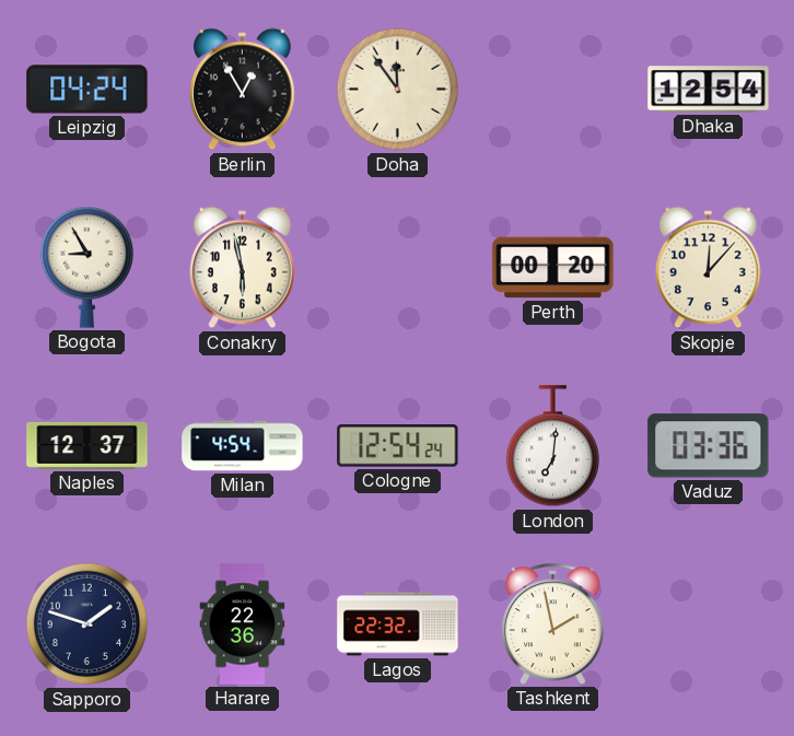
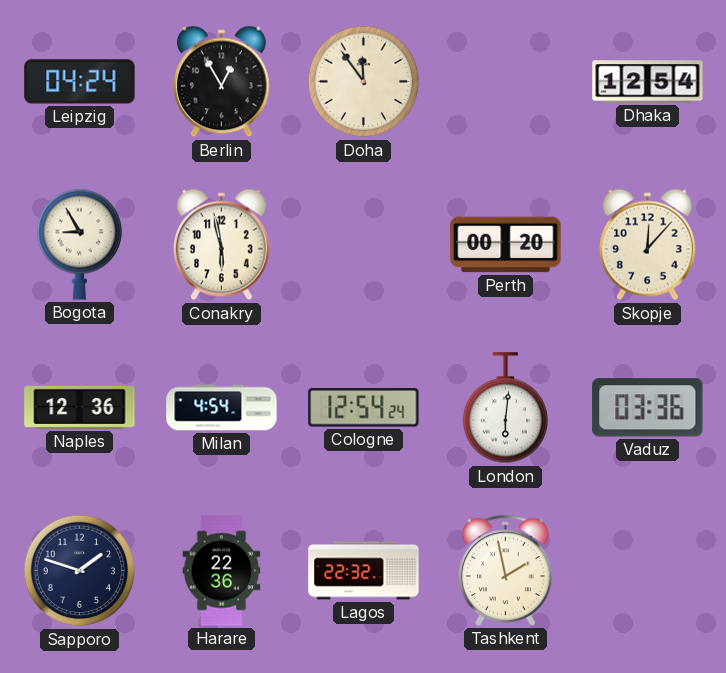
Naples: 12:37 -> 12:36 (80, 407)
London: 7:01 -> 6:01 (505, 408)
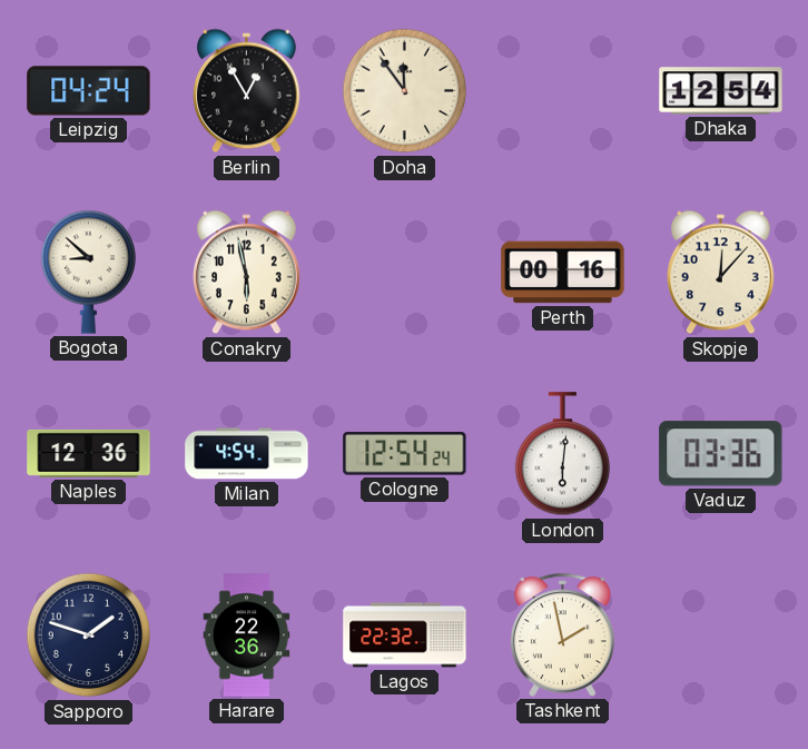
Bogota: 8:55 -> 8:52 (88, 272)
Perth: 00:20 -> 00:16 (563, 273)
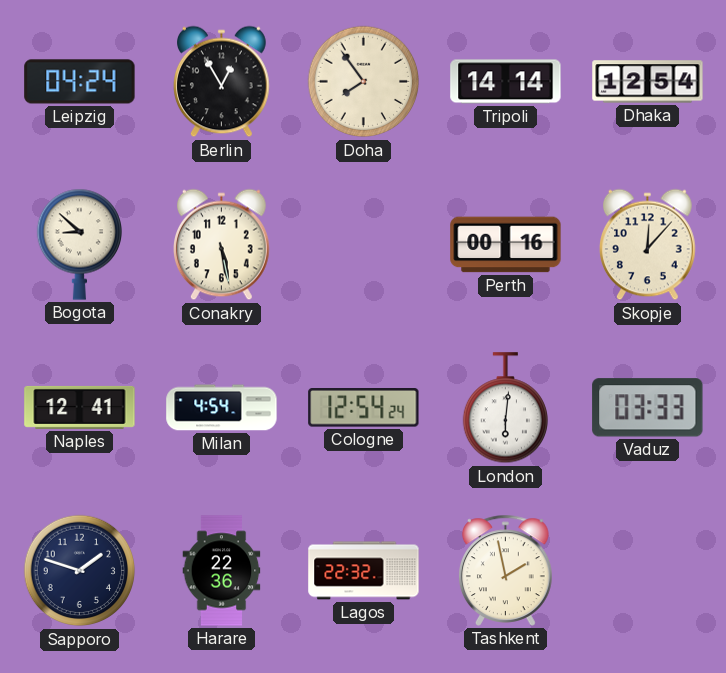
Doha: 11:54 -> 7:54 (364, 82)
Tripoli: none -> 14:14 (506, 82)
Conakry: 5:58 -> 5:28 (222, 245)
Naples: 12:36 -> 12:41 (80, 407)
Vaduz: 03:36 -> 03:33 (648, 408)
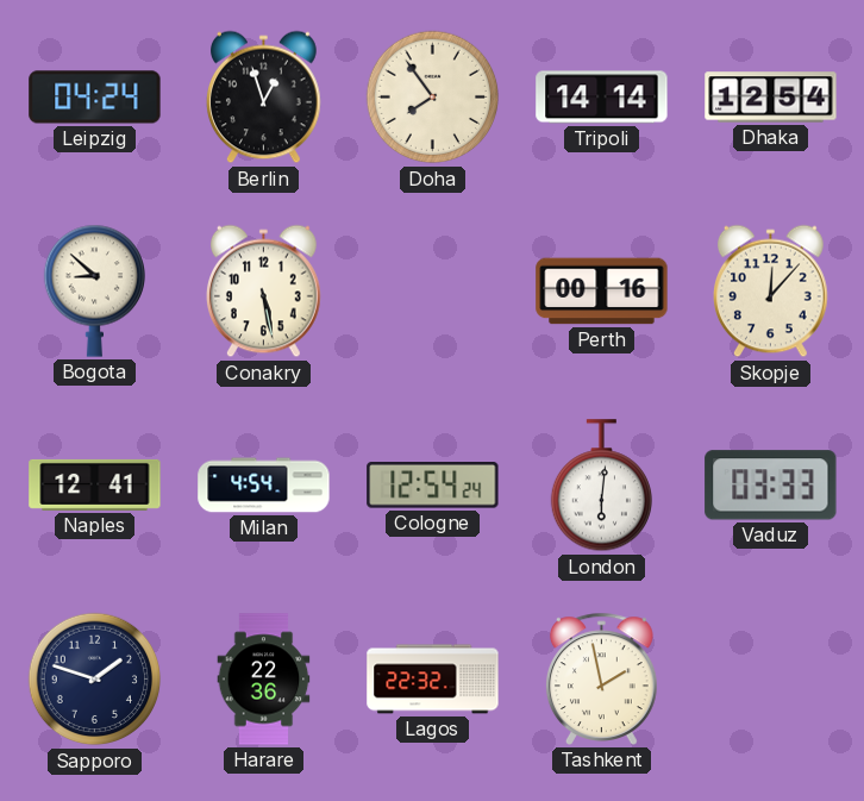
Berlin: 12:55 -> 12:57 (264, 98)
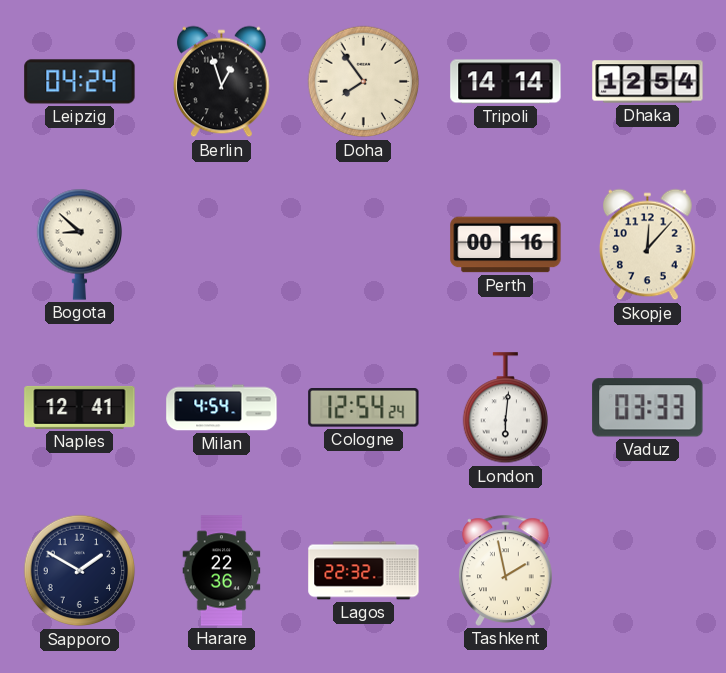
Conakry: 5:28 -> none (264, 292)
Sapporo: 1:48 -> 1:50 (80, 571)
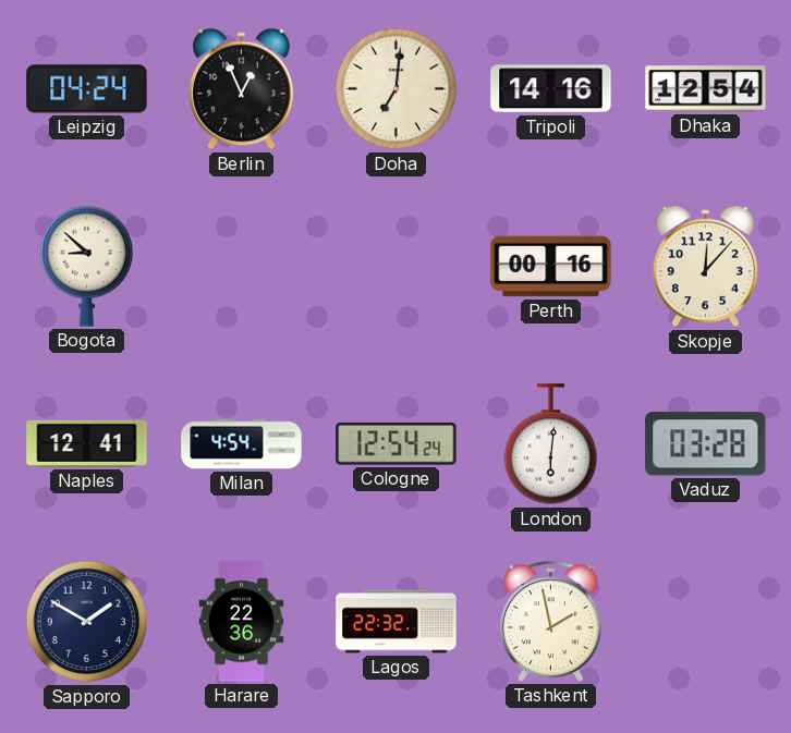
Berlin: 12:57 -> 12:56 (242, 89)
Doha: 7:54 -> 7:01 (397, 89)
Tripoli: 14:14 -> 14:16 (551, 89)
Vaduz: 03:33 -> 03:28 (706, 444)
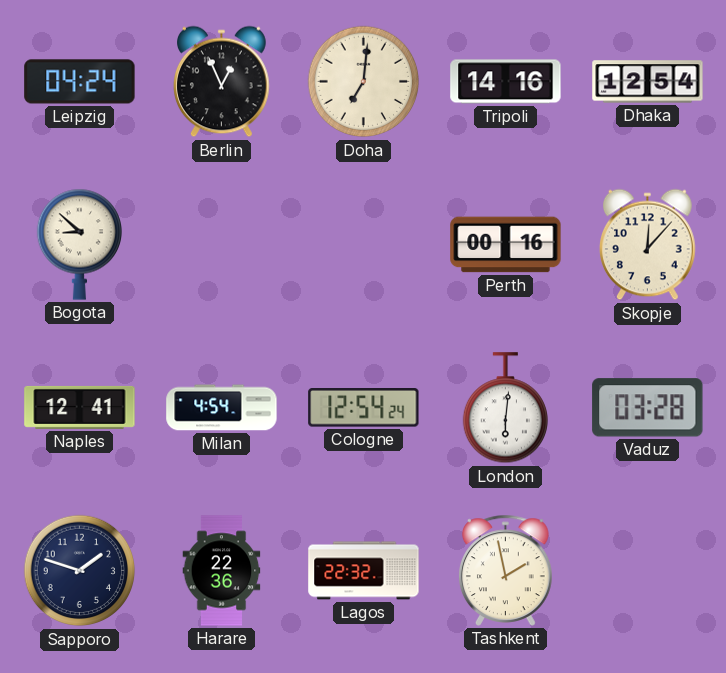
Sapporo: 1:50 -> 1:48 (80, 571)
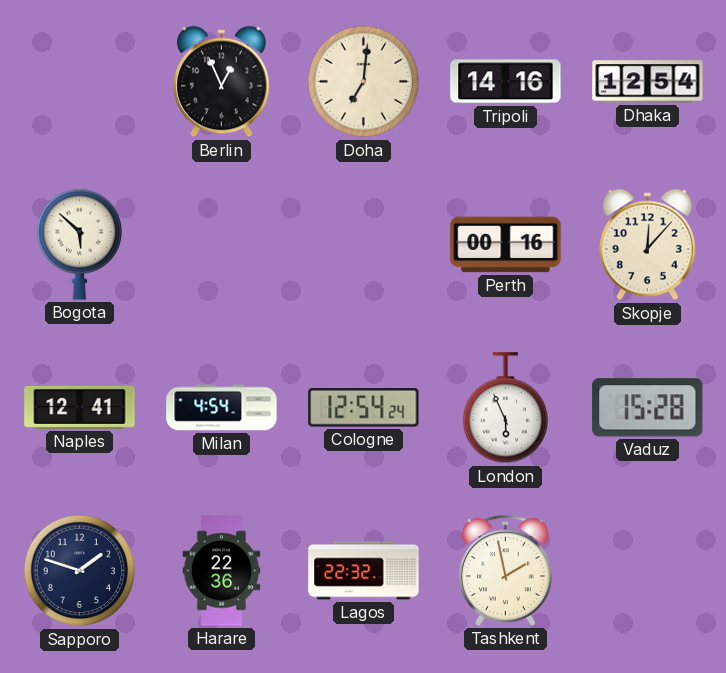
Leipzig: 04:24 -> none (80, 82)
Bogota: 8:52 -> 5:52 (79, 244)
London: 6:01 -> 5:56 (505, 408)
Vaduz: 03:28 -> 15:28 (648, 408)
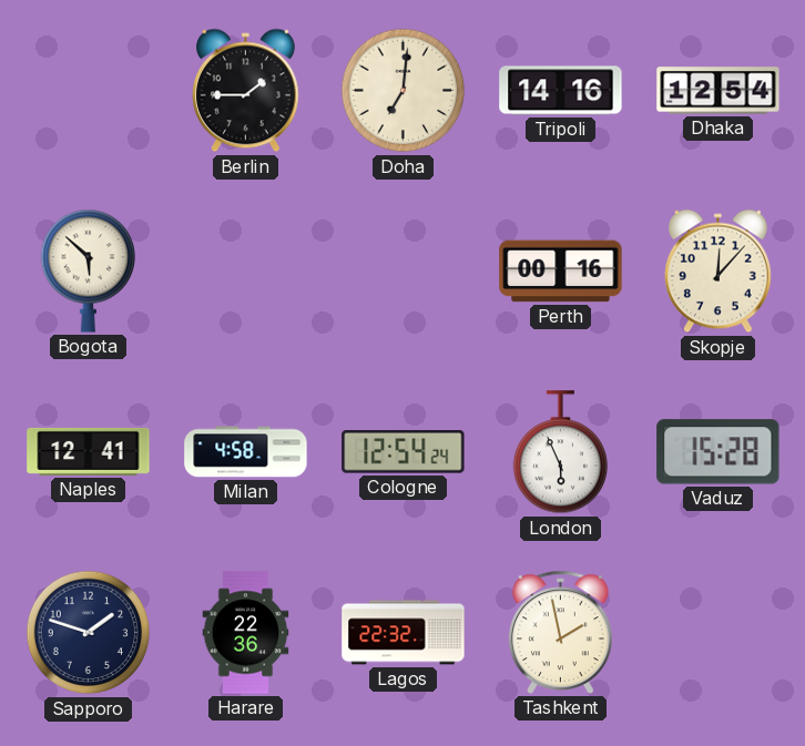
Berlin: 12:56 -> 1:45 (246, 91)
Milan: 4:54 -> 4:58 (246, 452)
